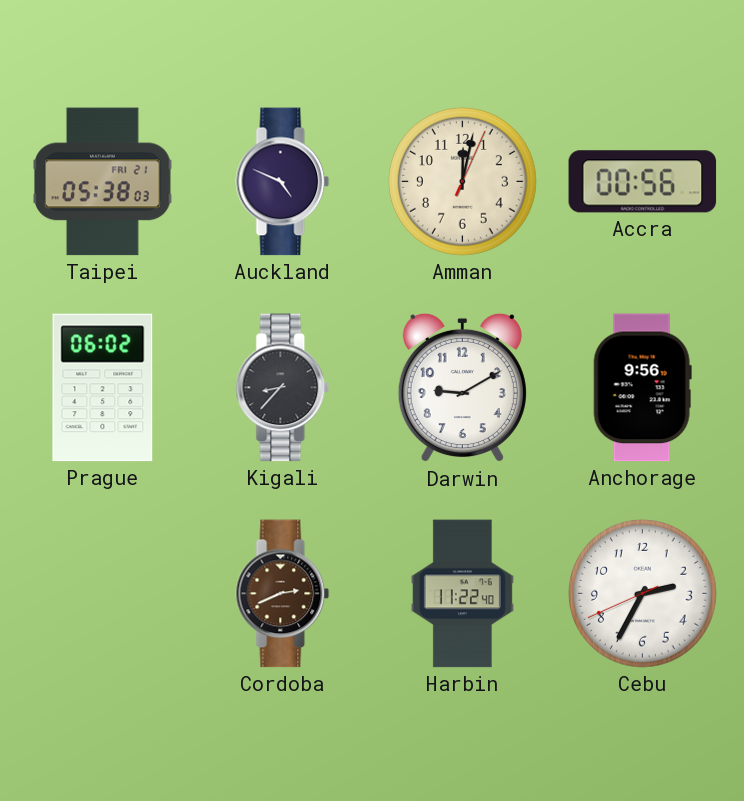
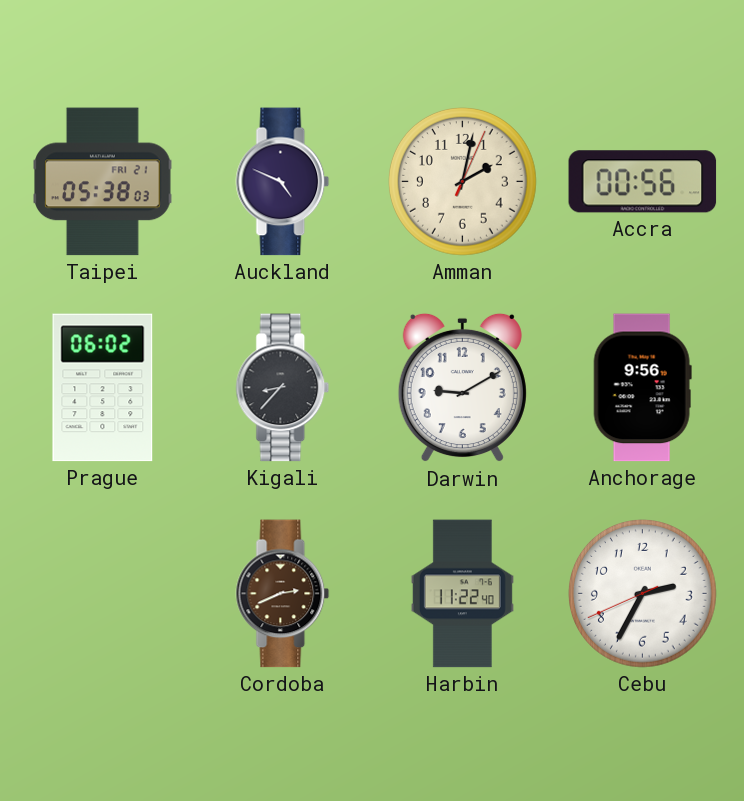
Amman: 12:02 -> 2:02 (463, 182)
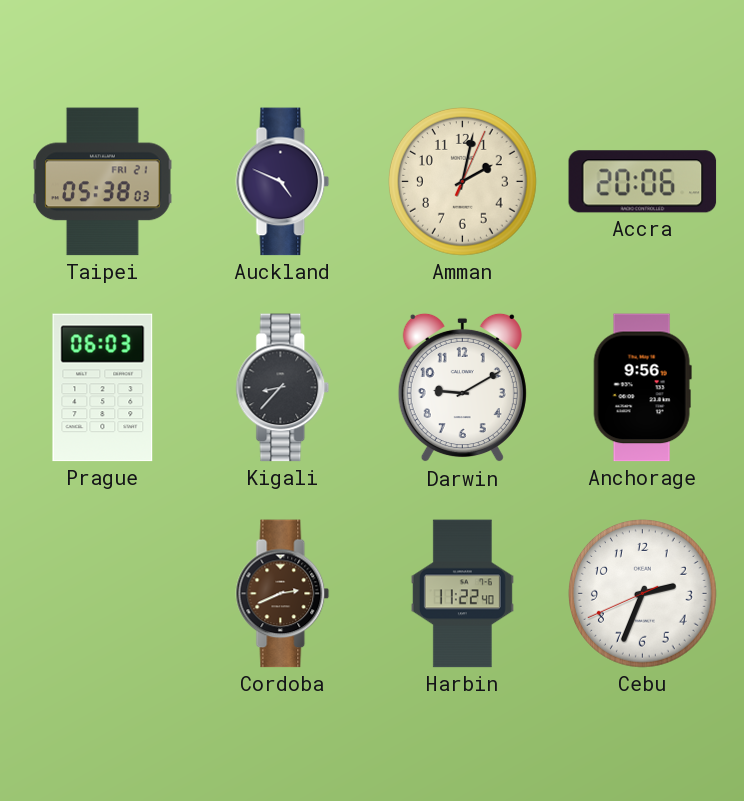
Accra: 00:56 -> 20:06 (643, 182)
Prague: 06:02 -> 06:03 (103, 388)
Cebu: 2:34 -> 2:33 (643, 594)
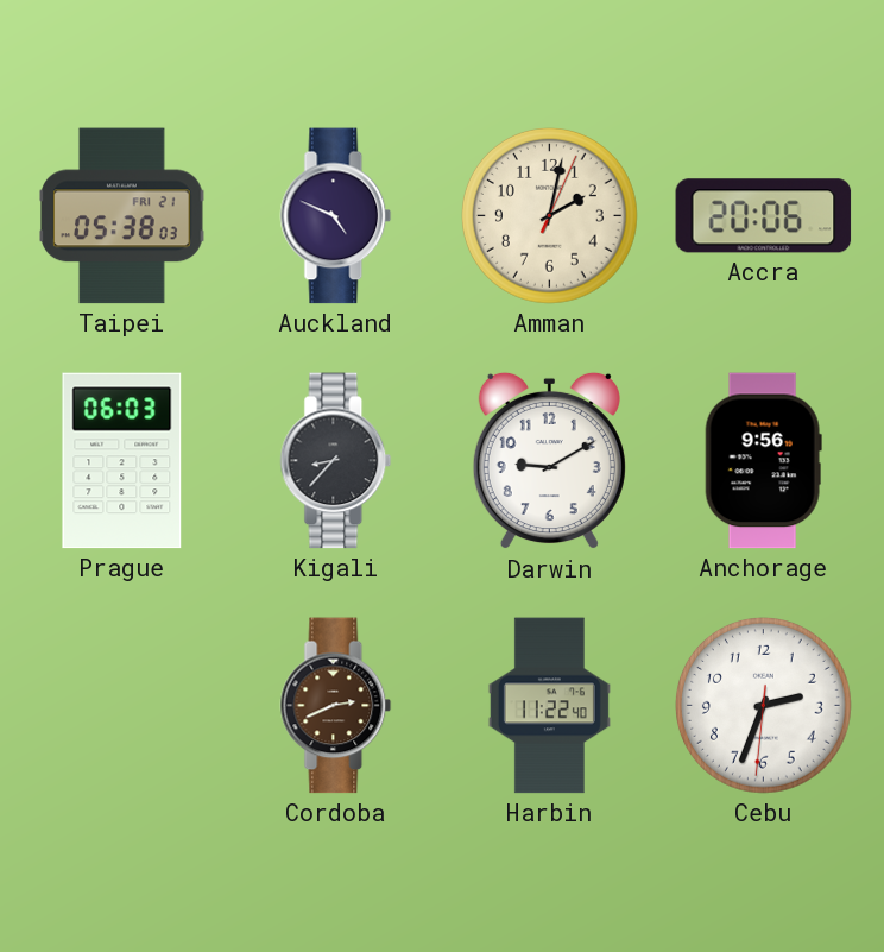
Cebu: 2:33:41 -> 2:33:31 (764, 706)
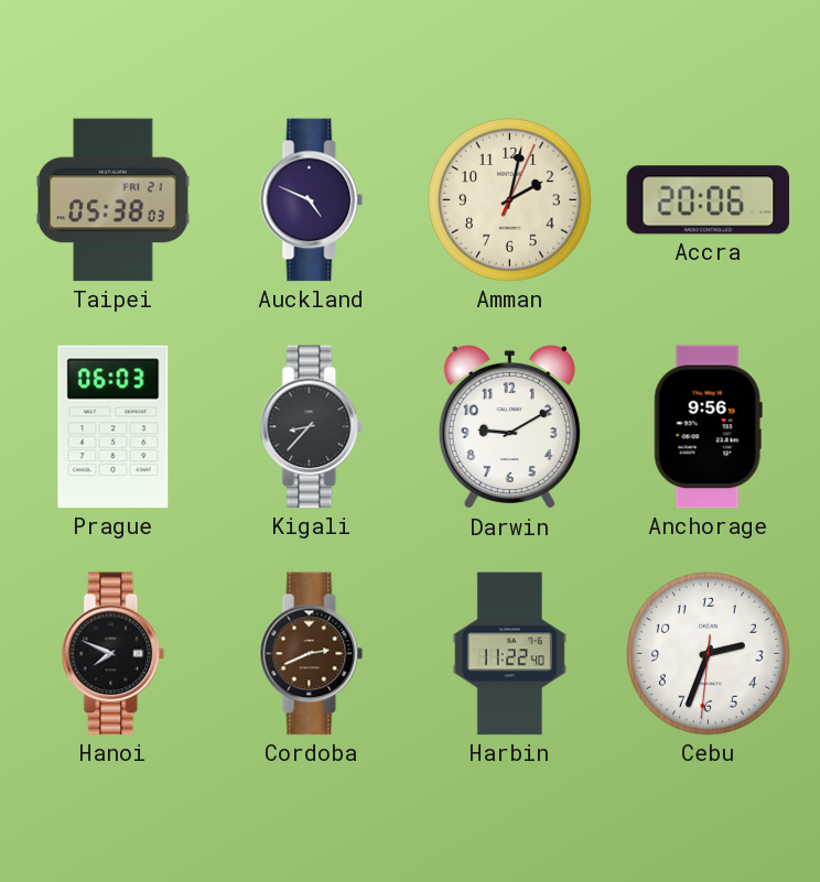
Hanoi: none -> 7:49 (114, 654)
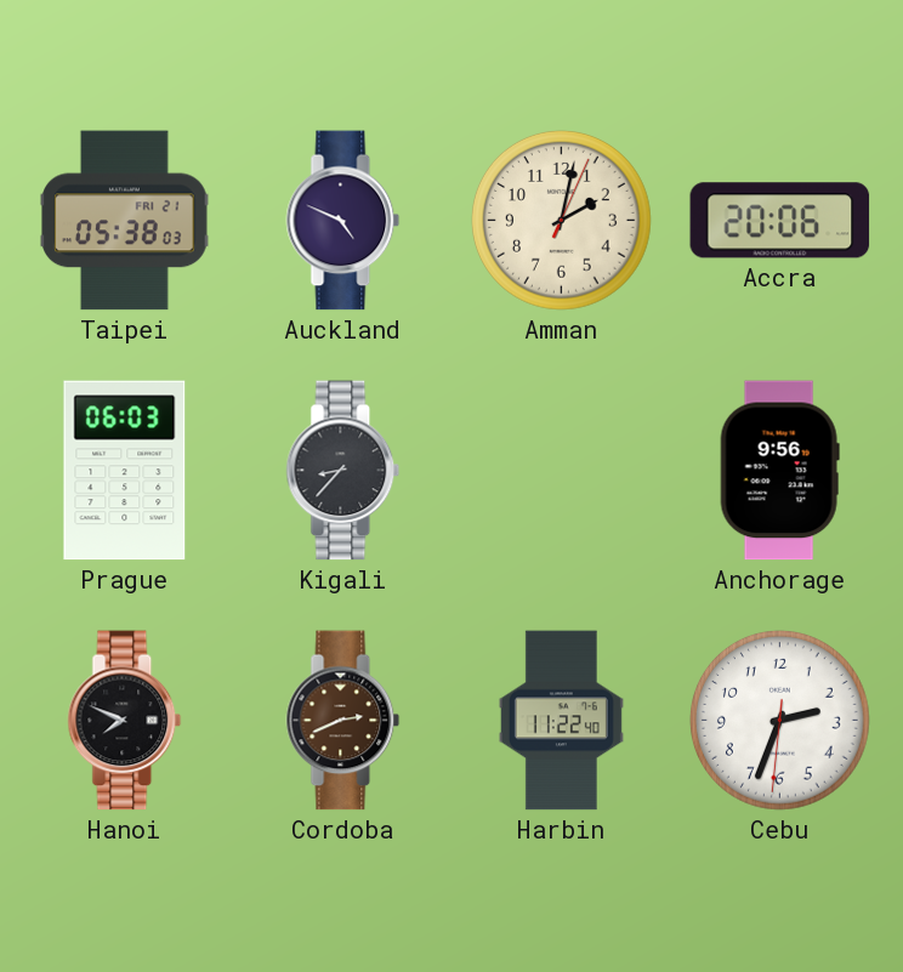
Darwin: 9:10 -> none (509, 427)
